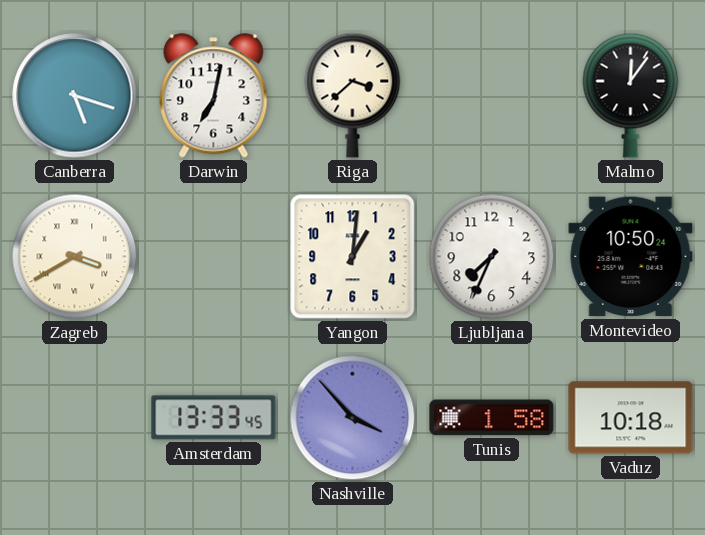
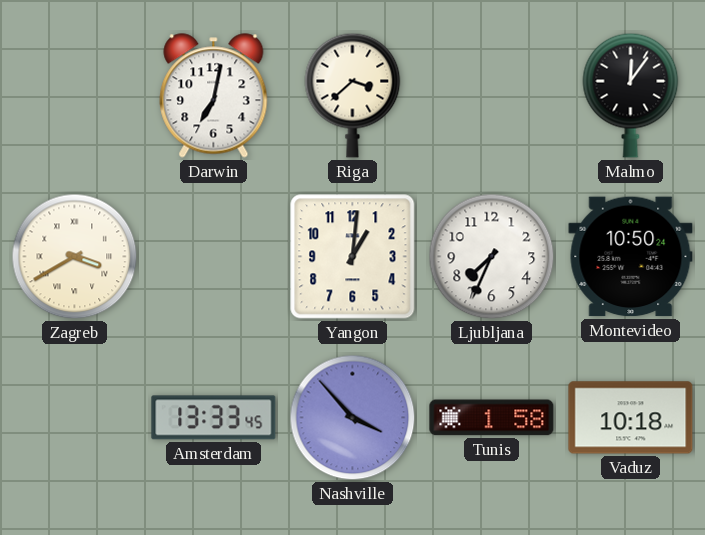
Canberra: 5:18 -> none (75, 96)
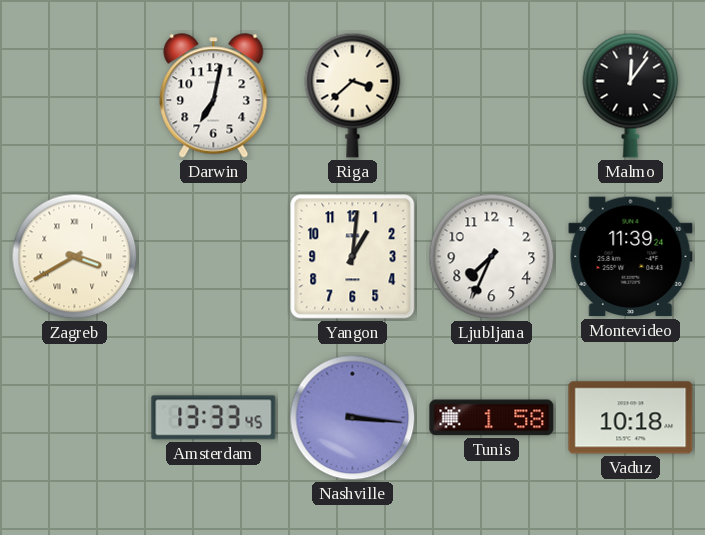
Montevideo: 10:50 -> 11:39 (631, 257)
Nashville: 3:53 -> 3:16 (353, 418)
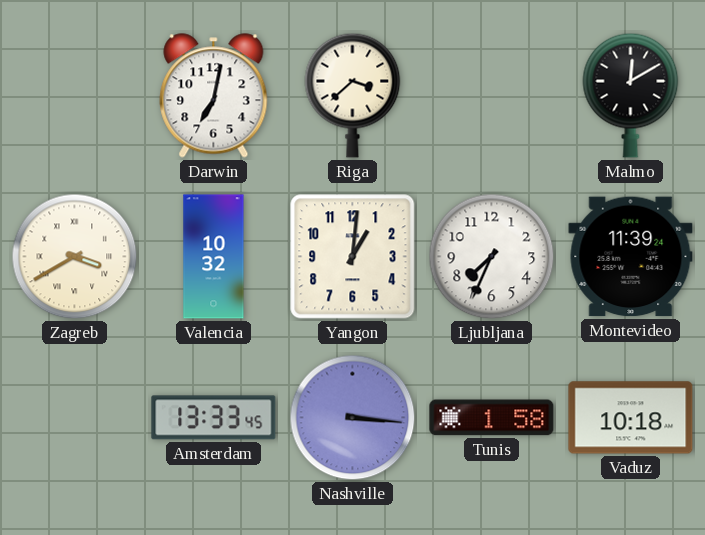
Malmo: 12:06 -> 12:10 (631, 95)
Valencia: none -> 10:32 (214, 257)
